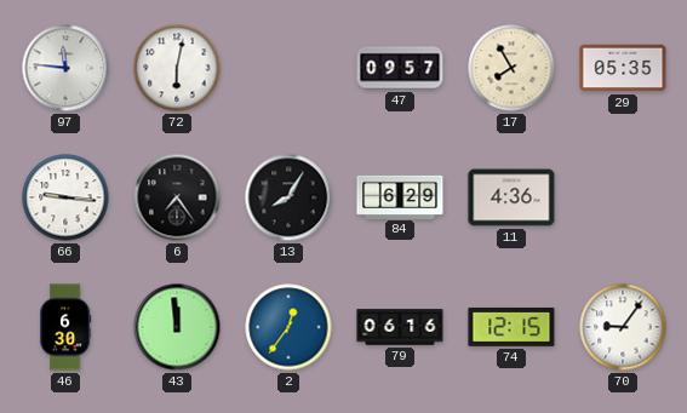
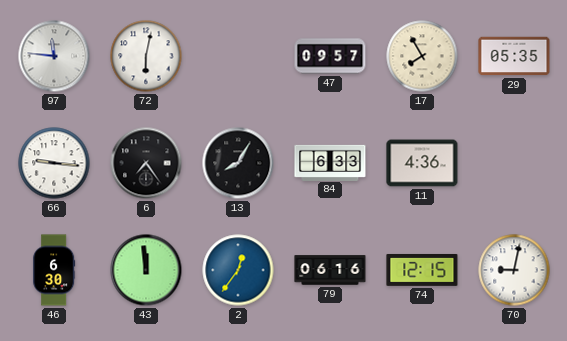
84: 6:29 -> 6:33 (330, 162)
70: 9:06 -> 9:02 (514, 270)
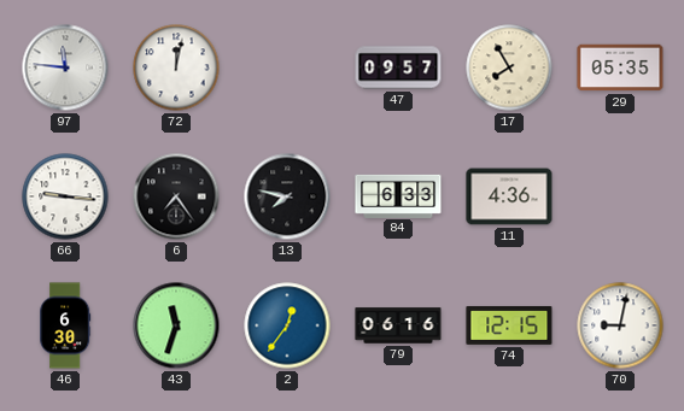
72: 6:02 -> 12:02 (176, 67)
13: 8:05 -> 7:47 (287, 196)
43: 11:59 -> 11:33 (176, 325)
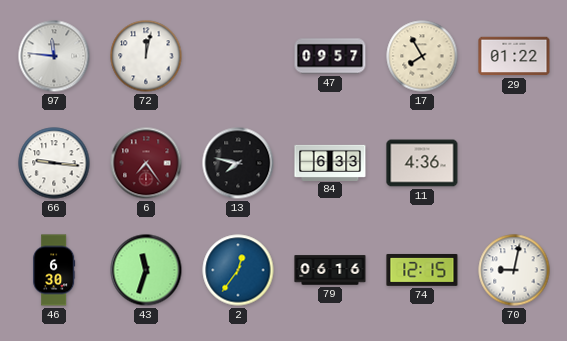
29: 05:35 -> 01:22 (514, 56)
6 dial: black -> burgundy (146, 163)
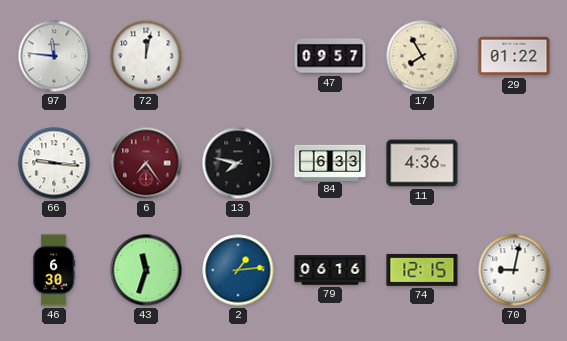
2: 12:36 -> 1:14 (238, 270)
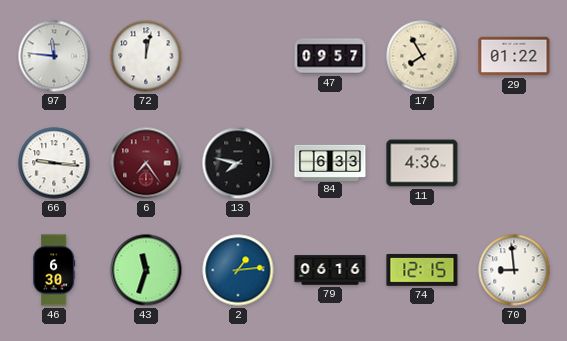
70: 9:02 -> 8:59 (514, 270)
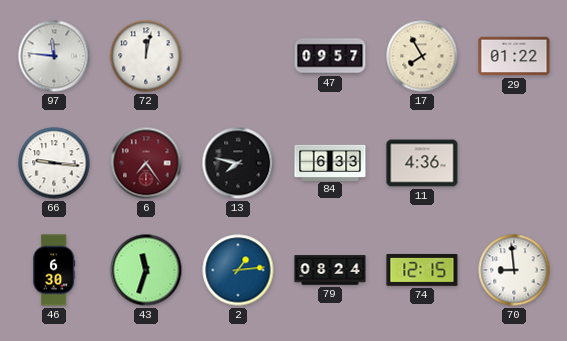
79: 06:16 -> 08:24 (330, 270)
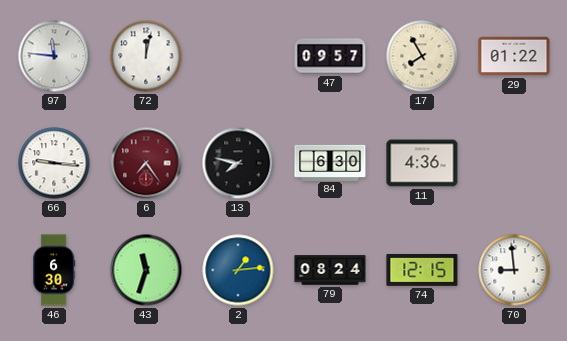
84: 6:33 -> 6:30 (330, 162)
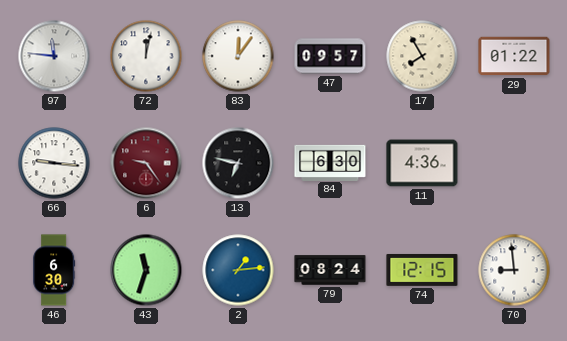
83: none -> 12:06 (238, 56)
6: 7:24 -> 9:24 (146, 163)
13: 7:47 -> 6:47 (238, 163)
